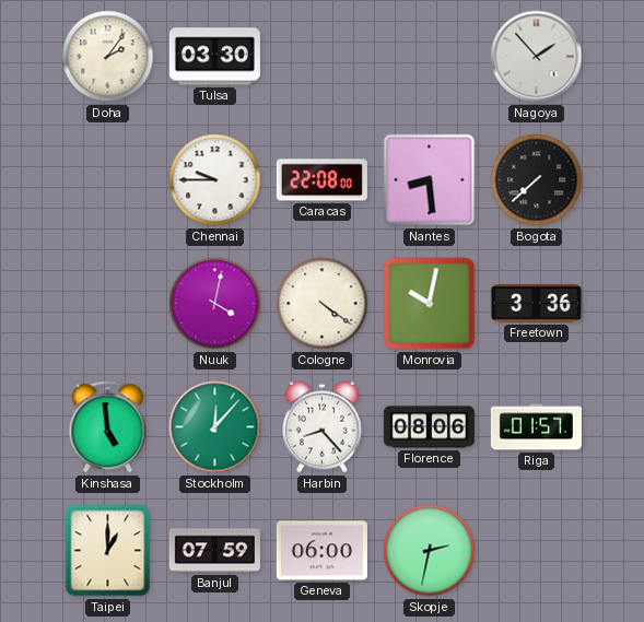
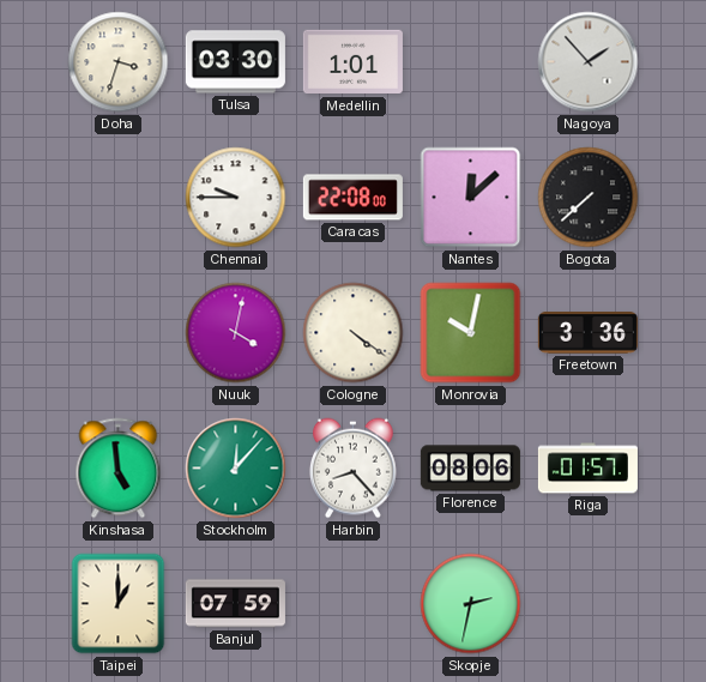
Doha: 2:06 -> 3:33 (119, 62)
Medellin: none -> 1:01 (352, 62)
Nantes: 8:29 -> 12:08 (471, 198)
Geneva: 06:00 -> none (321, 551)
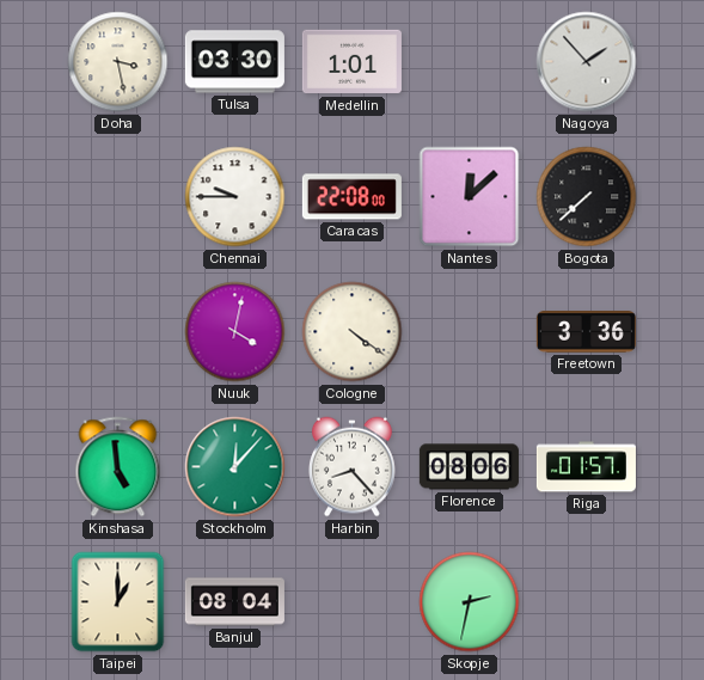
Doha: 3:33 -> 3:28 (118, 62)
Monrovia: 10:02 -> none (471, 333)
Banjul: 07:59 -> 08:04 (234, 602)
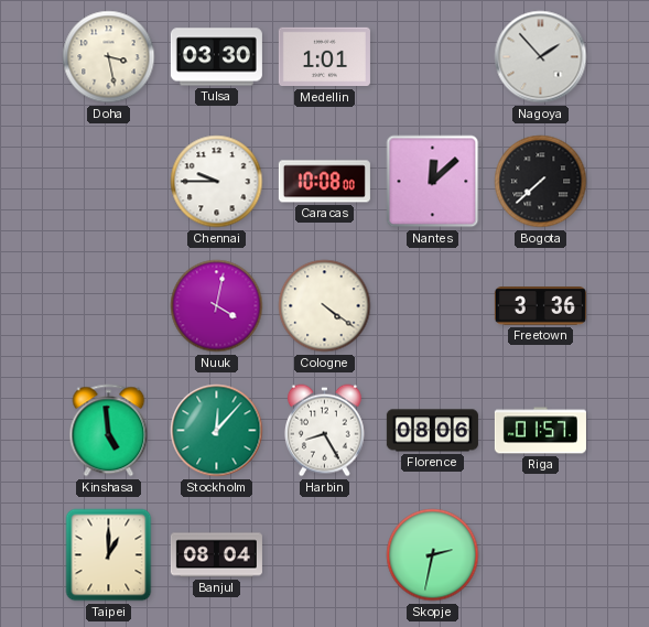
Caracas: 22:08 -> 10:08 (324, 182)
Harbin: 8:23 -> 8:25 (324, 431)
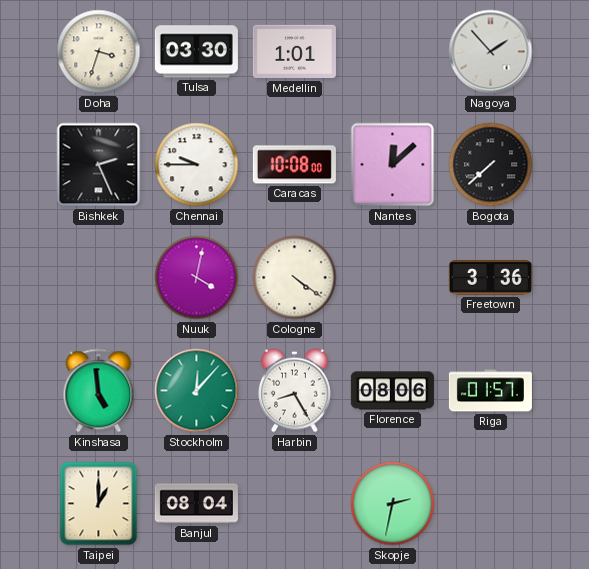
Doha: 3:28 -> 3:33 (99, 52)
Bishkek: none -> 2:26 (99, 165)
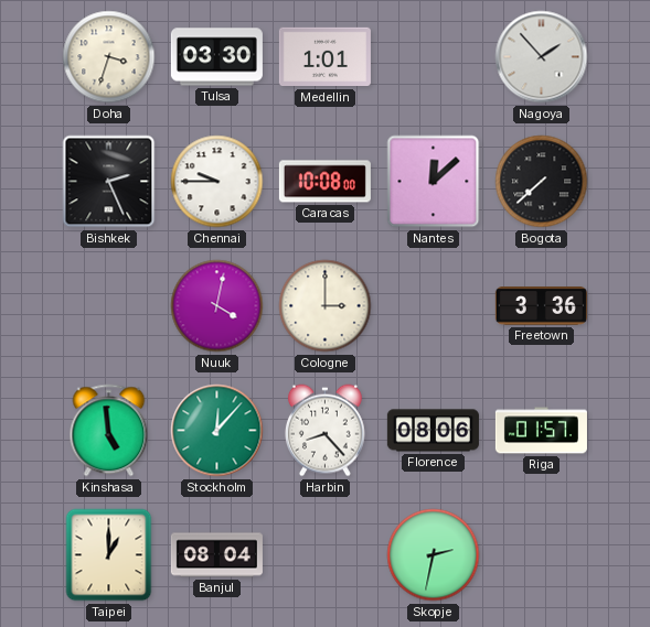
Cologne: 4:21 -> 3:00 (326, 306)
Harbin: 8:25 -> 8:23 (324, 431)
